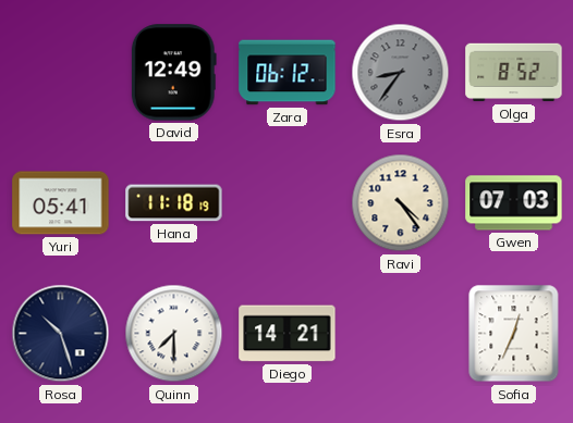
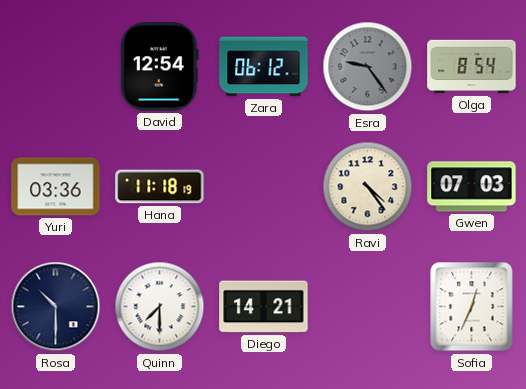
David: 12:49 -> 12:54 (159, 67)
Esra: 8:36 -> 9:24 (368, 67)
Olga: 8:52 -> 8:54 (472, 67)
Yuri: 05:41 -> 03:36 (56, 187)
Rosa: 10:27 -> 10:30 (56, 307)
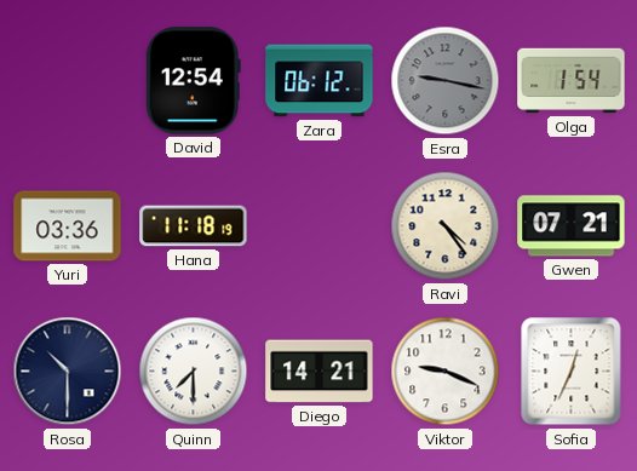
Esra: 9:24 -> 9:17 (446, 81)
Olga: 8:54 -> 1:54 (572, 81)
Gwen: 07:03 -> 07:21 (572, 226)
Viktor: none -> 9:19 (446, 372)
